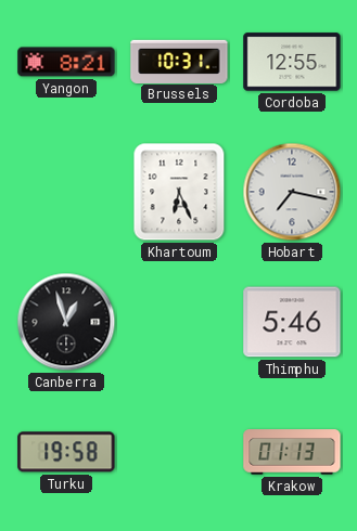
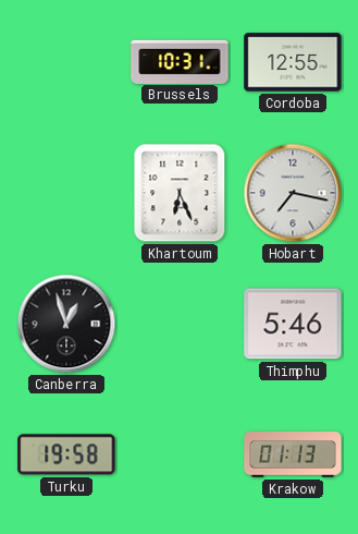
Yangon: 8:21 -> none (66, 62)
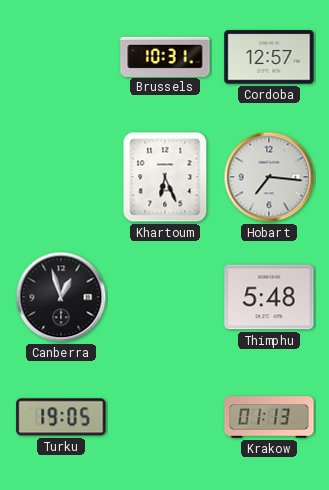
Cordoba: 12:55 -> 12:57 (269, 57)
Hobart: 7:17 -> 7:16 (269, 177)
Thimphu: 5:46 -> 5:48 (269, 297)
Turku: 19:58 -> 19:05 (61, 417)
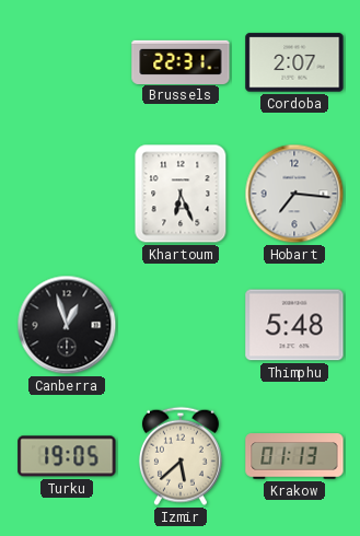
Brussels: 10:31 -> 22:31 (181, 61)
Cordoba: 12:57 -> 2:07 (294, 62)
Izmir: none -> 5:38 (181, 456)
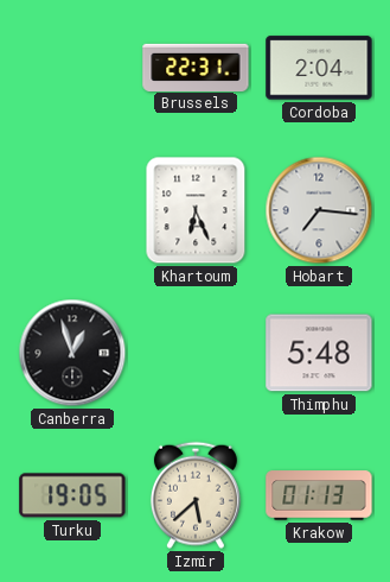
Cordoba: 2:07 -> 2:04 (319, 68)
